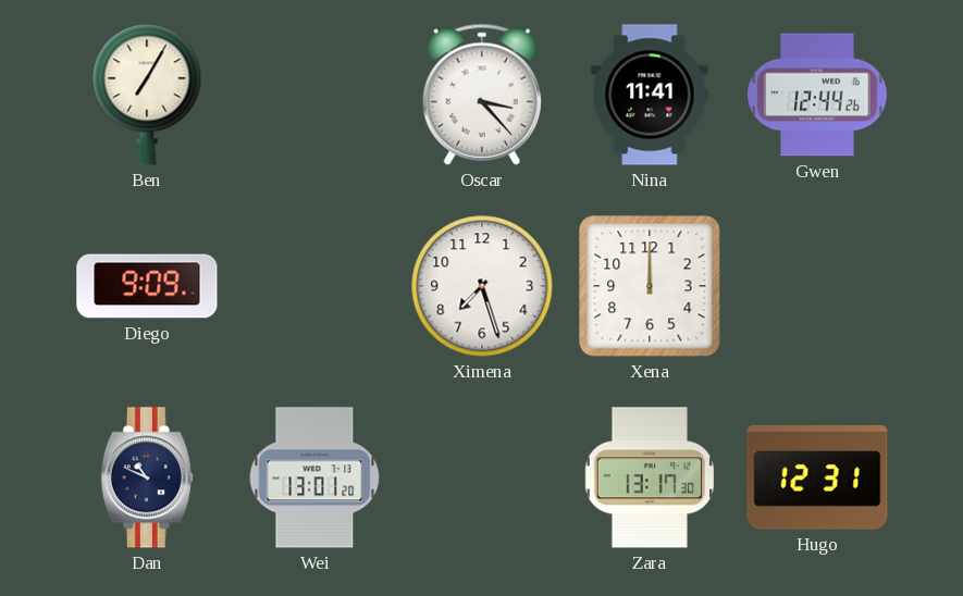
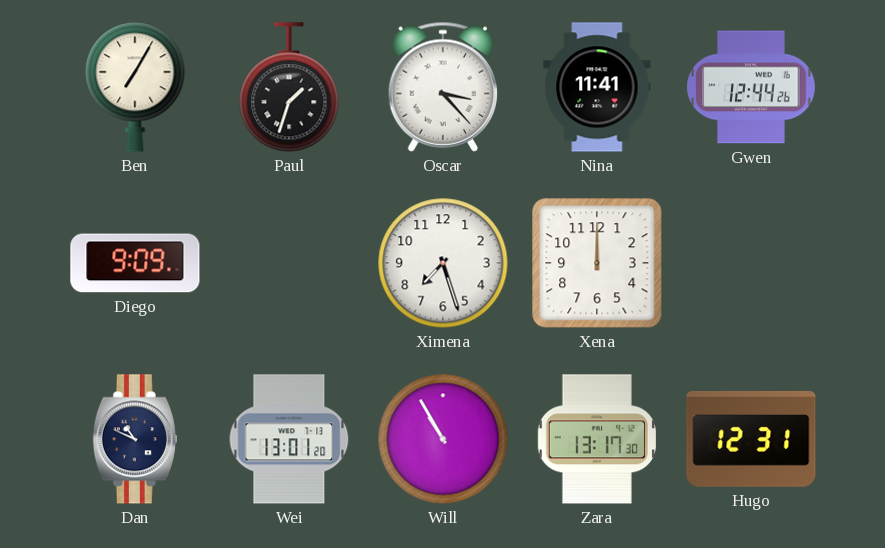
Paul: none -> 1:33 (289, 87)
Will: none -> 10:55 (443, 439)
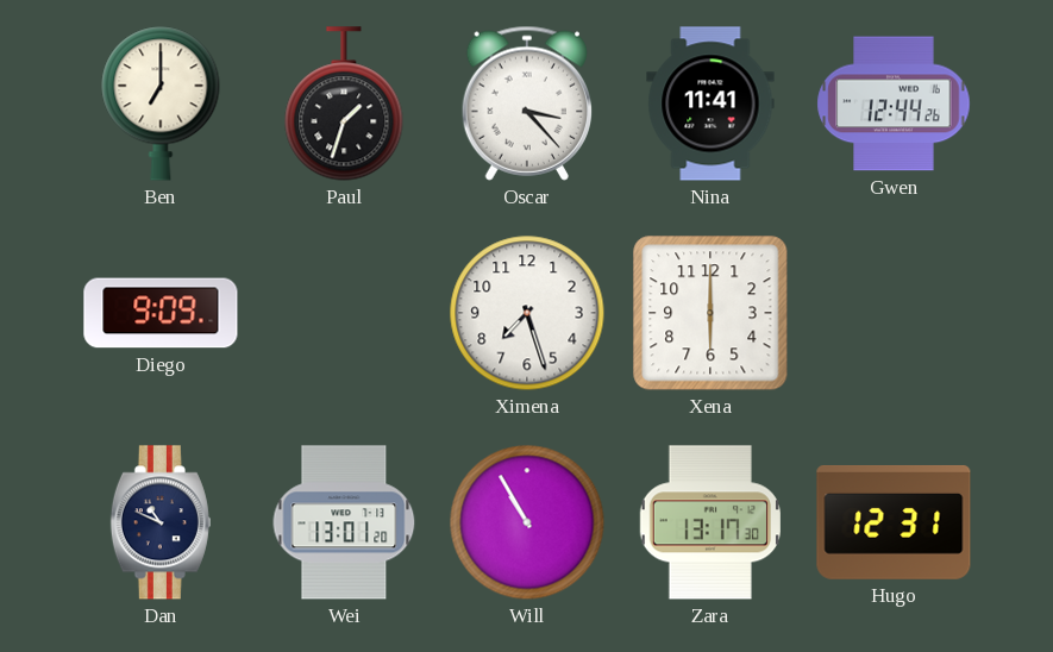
Ben: 7:05 -> 7:00 (161, 104)
Xena: 12:00 -> 6:00 (710, 313)
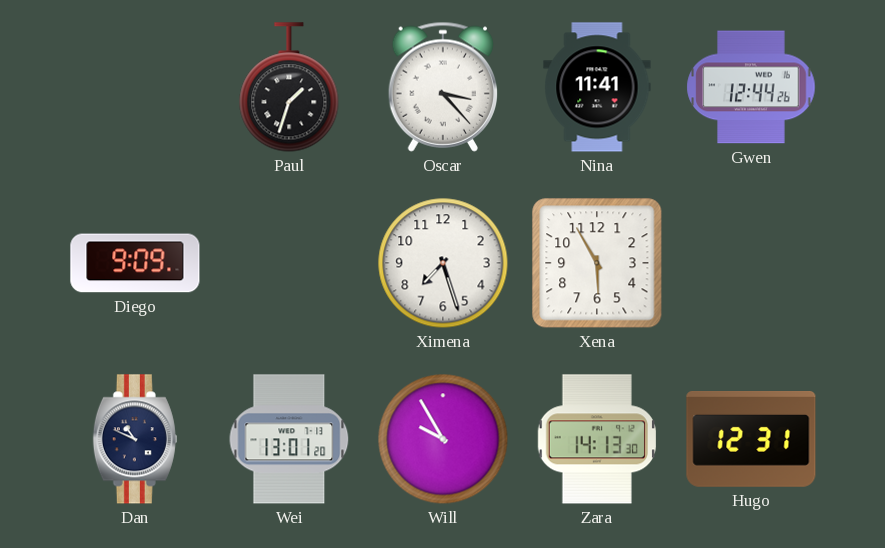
Ben: 7:00 -> none (161, 104)
Xena: 6:00 -> 5:55 (597, 263)
Will: 10:55 -> 9:55 (443, 439)
Zara: 13:17 -> 14:13 (596, 439)
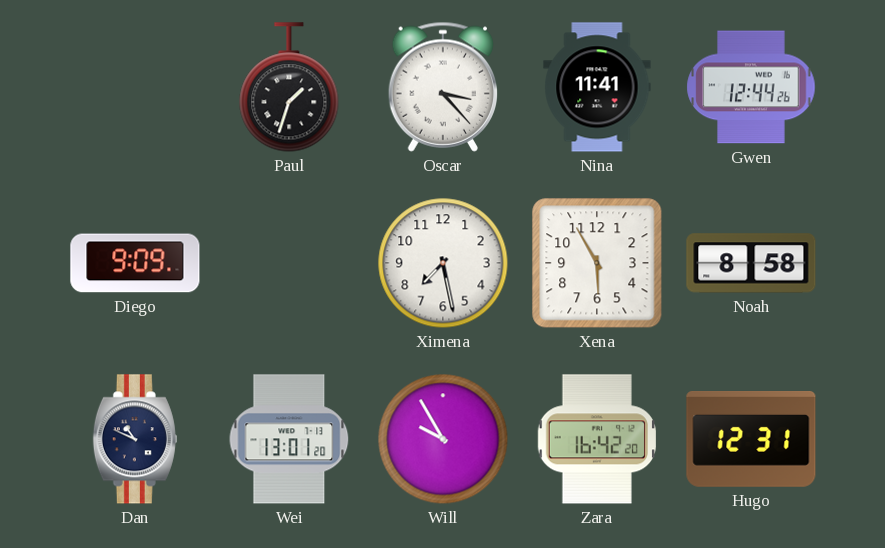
Ximena: 7:27 -> 7:28 (443, 263)
Noah: none -> 8:58 (751, 263)
Zara: 14:13 -> 16:42 (596, 439)
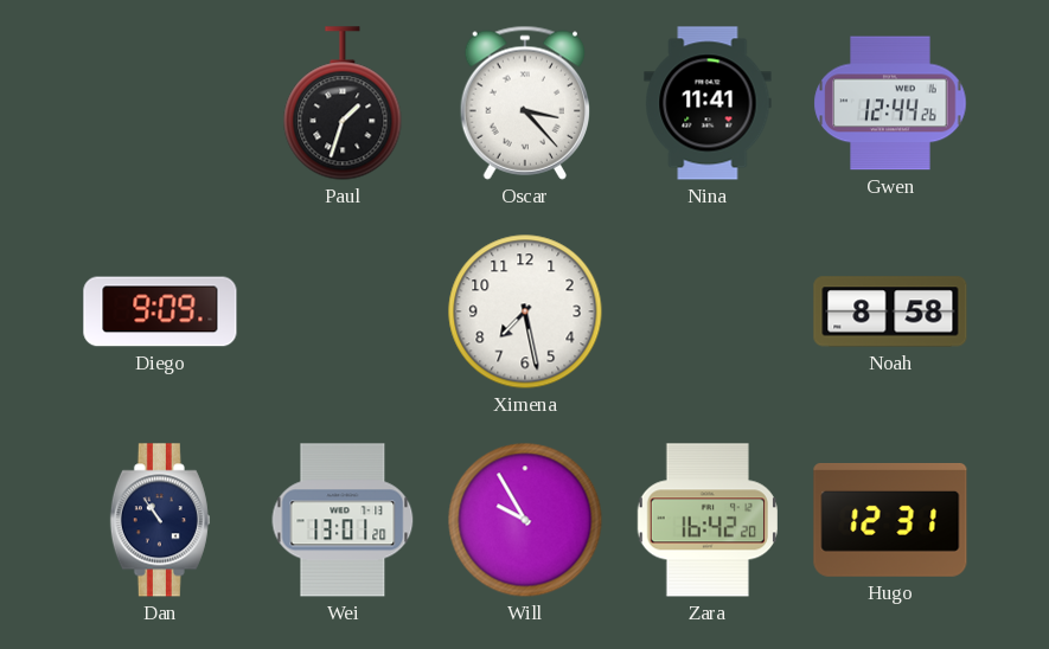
Xena: 5:55 -> none (597, 263)
Dan: 10:49 -> 10:54 (160, 520)
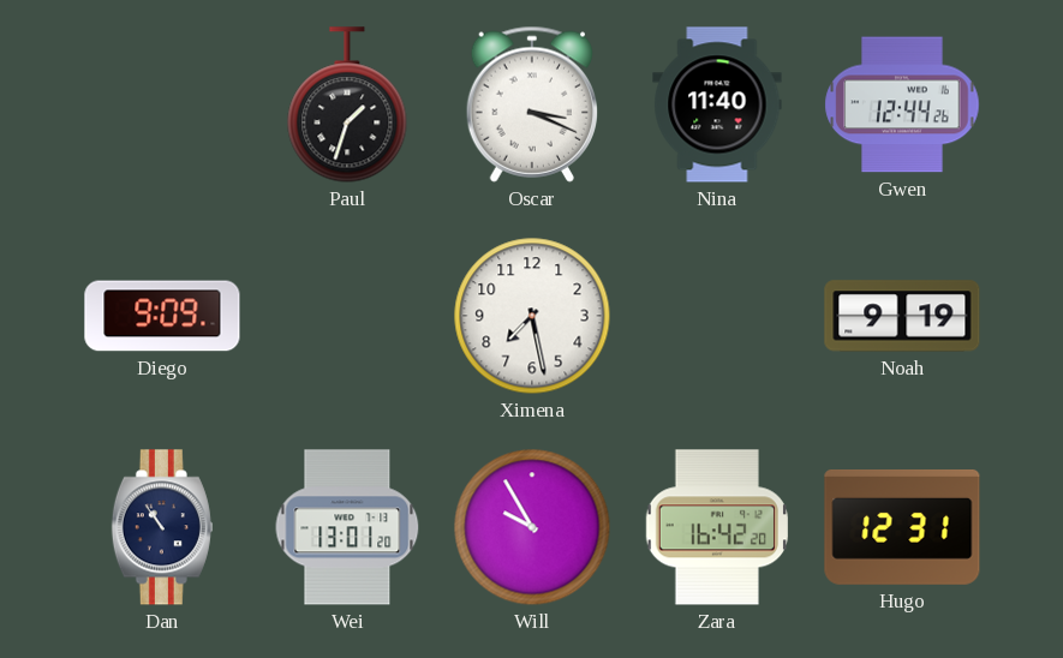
Oscar: 3:23 -> 3:19 (531, 104)
Nina: 11:41 -> 11:40 (717, 104)
Noah: 8:58 -> 9:19 (902, 316)
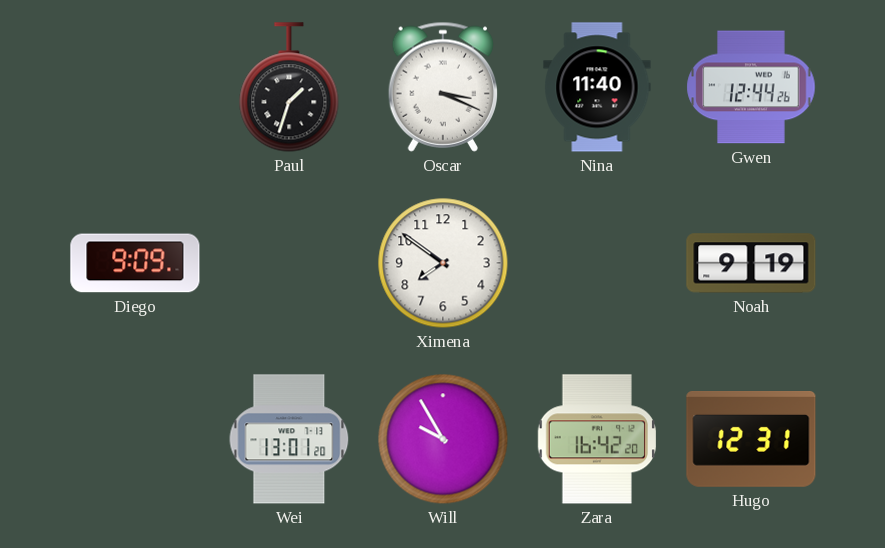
Ximena: 7:28 -> 7:51 (443, 263)
Dan: 10:54 -> none (162, 527)
